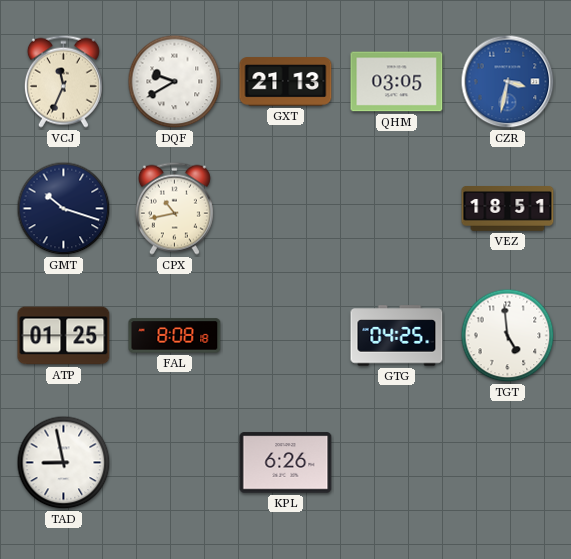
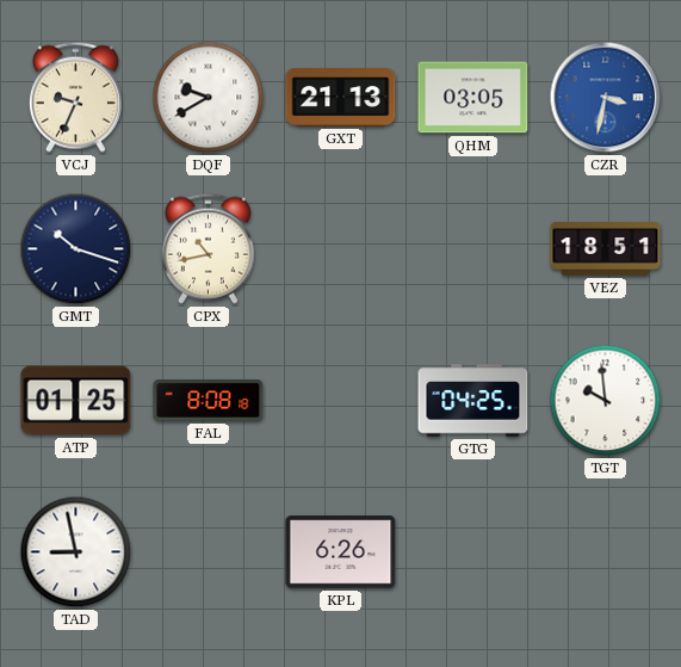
VCJ: 11:34 -> 9:34 (75, 97)
TGT: 4:59 -> 9:59 (606, 401)
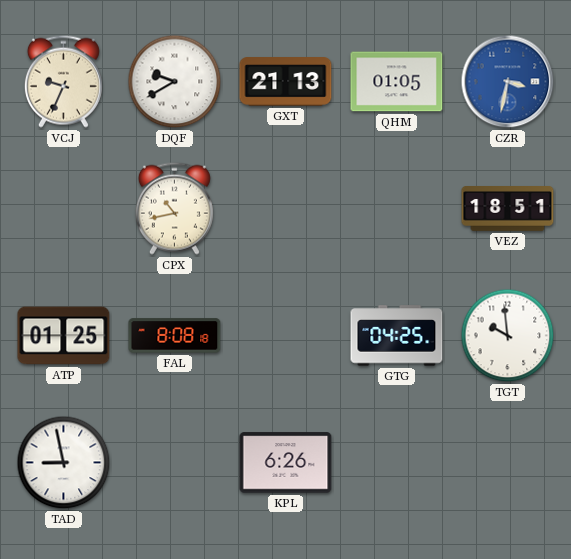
QHM: 03:05 -> 01:05 (397, 82)
GMT: 10:18 -> none (76, 249)
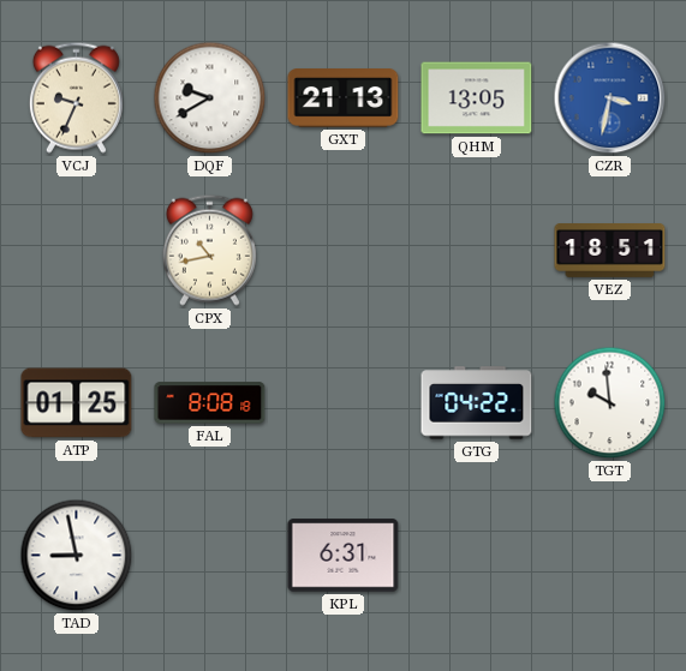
QHM: 01:05 -> 13:05 (477, 98)
GTG: 04:25 -> 04:22 (477, 403)
KPL: 6:26 -> 6:31 (344, 556)
